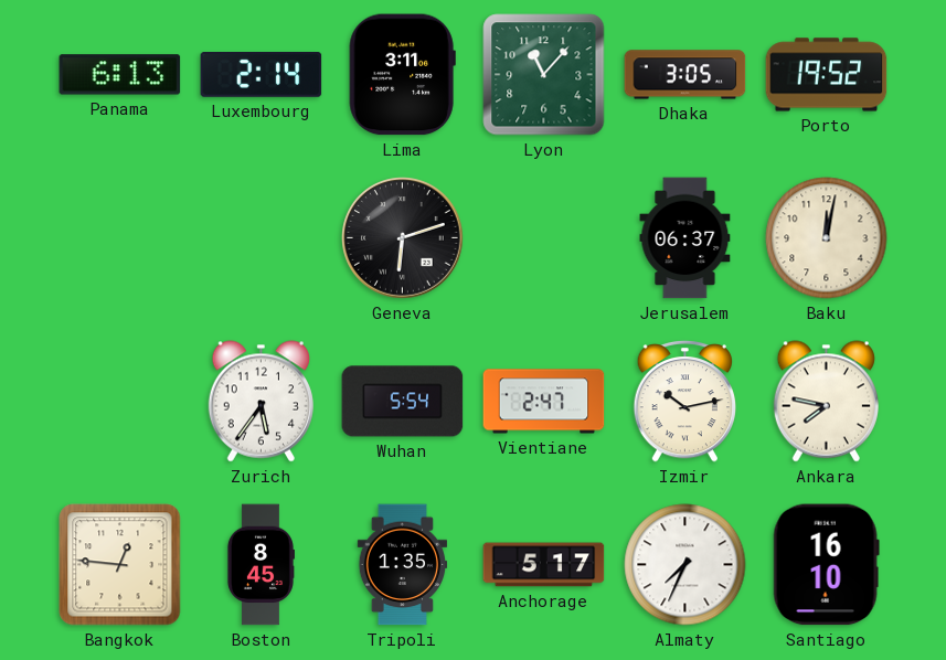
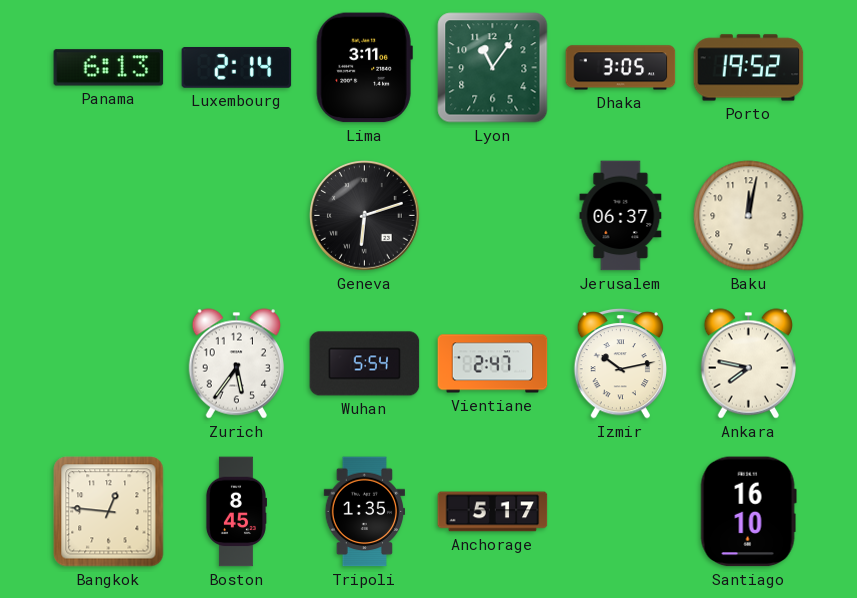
Lyon: 11:07 -> 11:06 (493, 68)
Almaty: 7:34 -> none (685, 565)
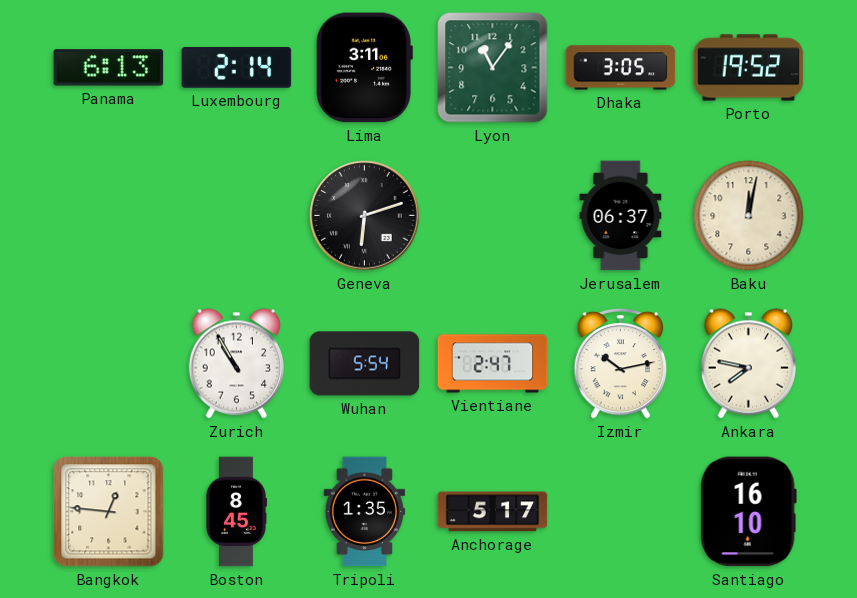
Zurich: 5:36 -> 10:55 (236, 364)
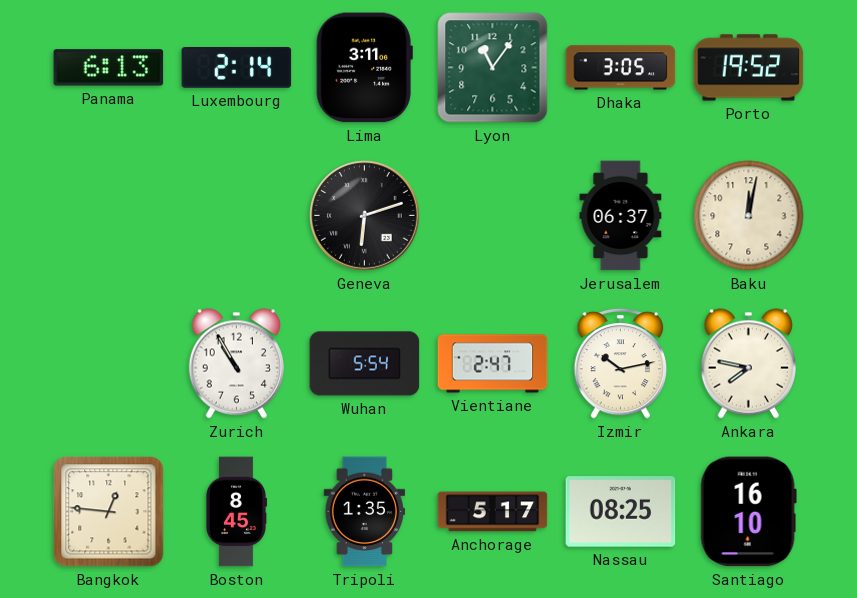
Nassau: none -> 08:25 (621, 512)
